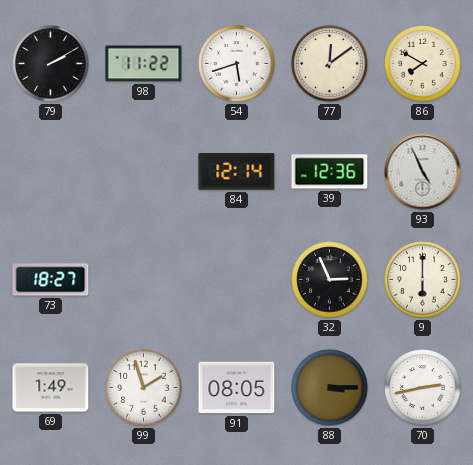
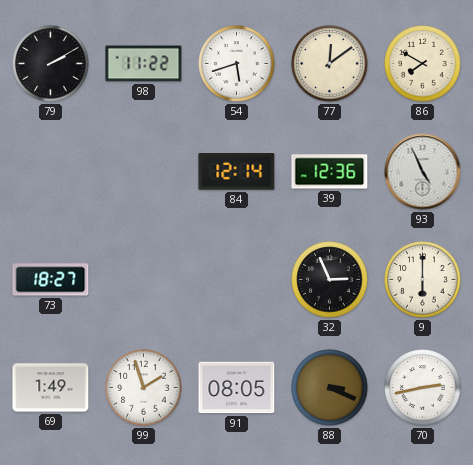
88: 3:15 -> 3:19 (330, 388)
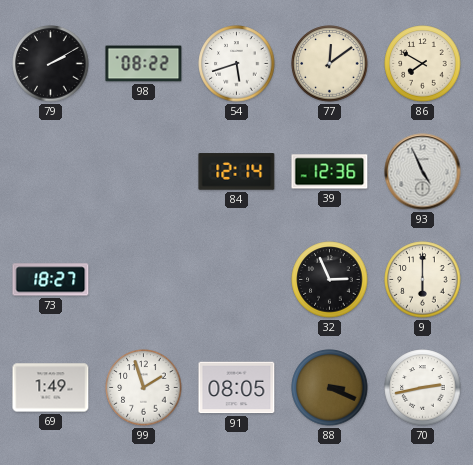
98: 11:22 -> 08:22 (144, 64)
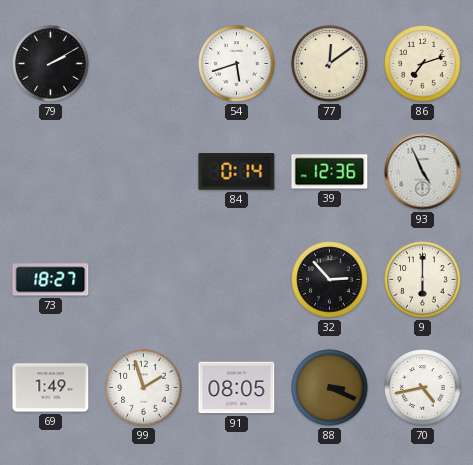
98: 08:22 -> none (144, 64)
86: 7:50 -> 7:12 (423, 64)
84: 12:14 -> 0:14 (237, 172)
32: 2:56 -> 2:53 (330, 280)
70: 2:43 -> 4:43 (423, 388)
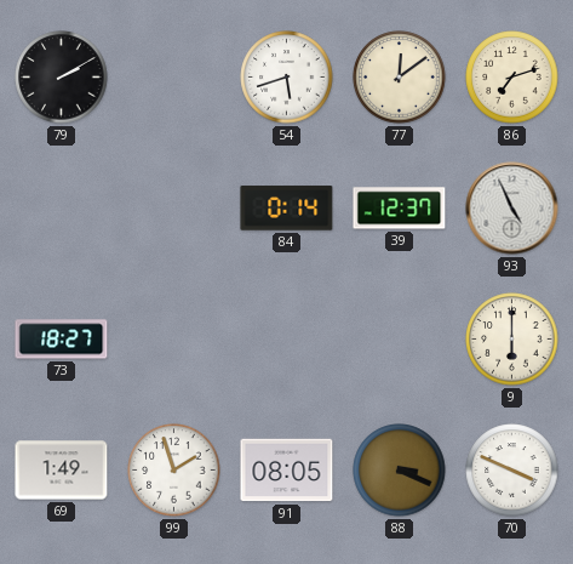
39: 12:36 -> 12:37 (400, 209)
32: 2:53 -> none (330, 280)
70: 4:43 -> 3:49 (512, 471)
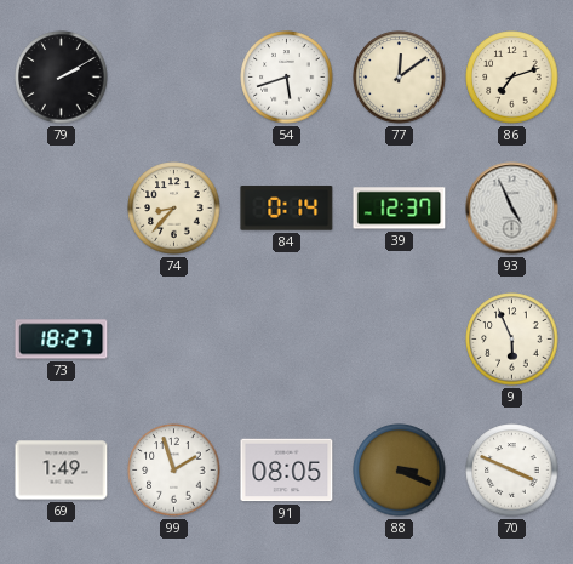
74: none -> 8:37 (174, 209)
9: 6:00 -> 5:56 (512, 340)
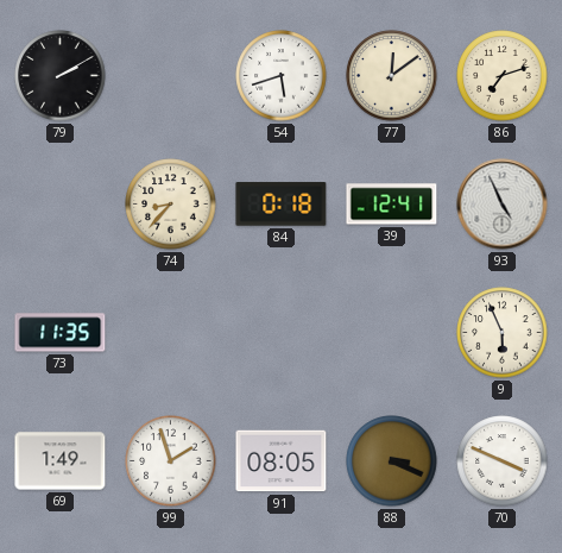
84: 0:14 -> 0:18 (282, 205)
39: 12:37 -> 12:41 (392, 205)
73: 18:27 -> 11:35 (61, 333)
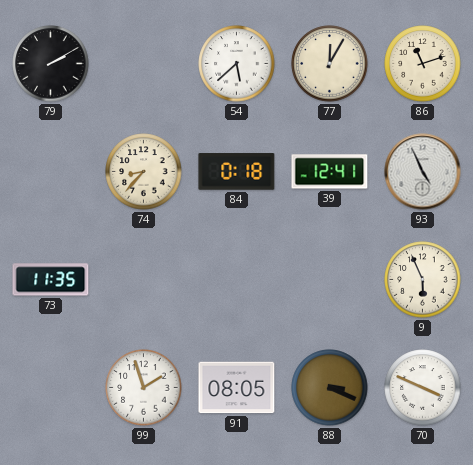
54: 5:42 -> 5:38 (237, 64)
77: 12:09 -> 12:05 (330, 64)
86: 7:12 -> 11:12 (423, 64)
69: 1:49 -> none (61, 461)
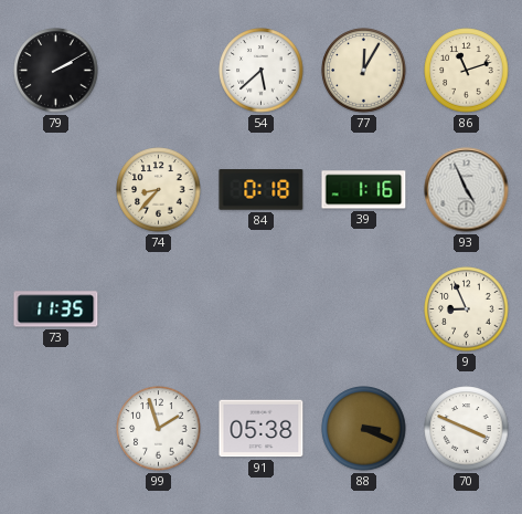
39: 12:41 -> 1:16 (364, 190)
9: 5:56 -> 8:56 (467, 310)
91: 08:05 -> 05:38 (262, 429)
